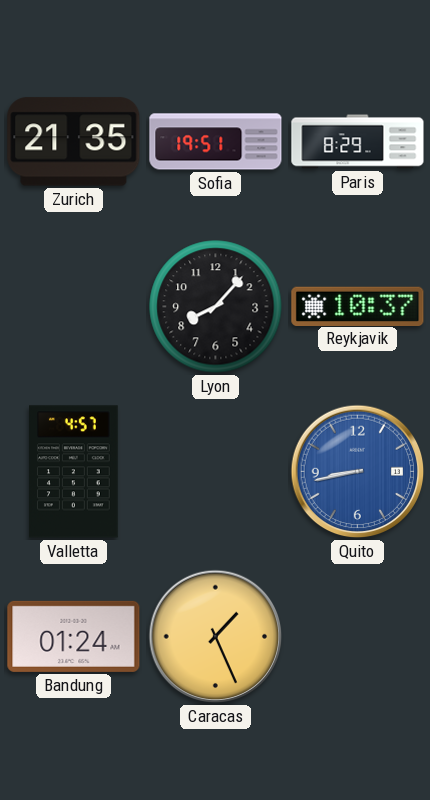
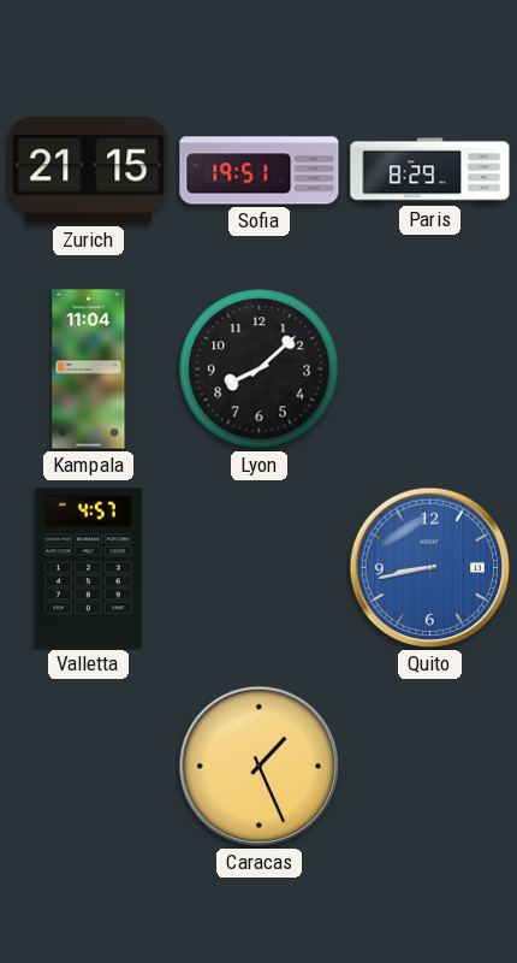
Zurich: 21:35 -> 21:15 (89, 171)
Kampala: none -> 11:04 (89, 370)
Lyon: 8:07 -> 8:08 (260, 370)
Reykjavik: 10:37 -> none (358, 306)
Bandung: 01:24 -> none (74, 636)
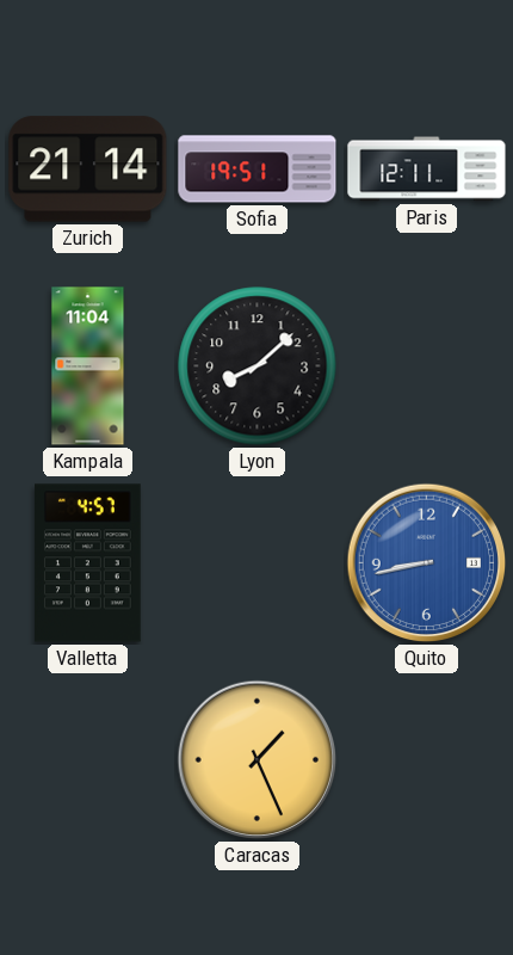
Zurich: 21:15 -> 21:14 (88, 170)
Paris: 8:29 -> 12:11 (427, 170)
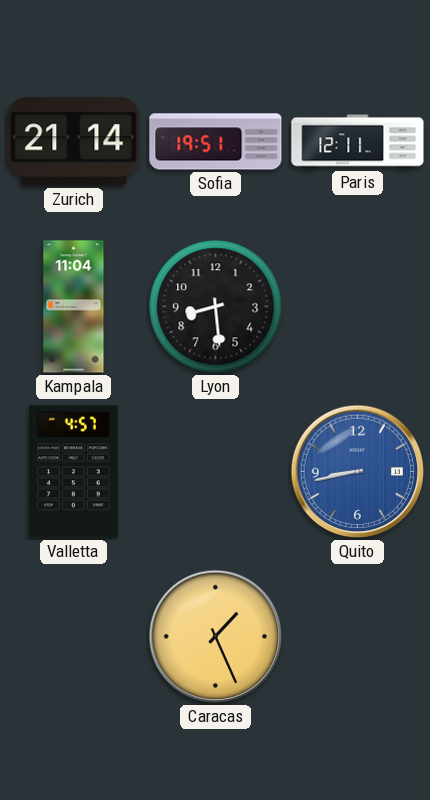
Lyon: 8:08 -> 8:29 (216, 307)
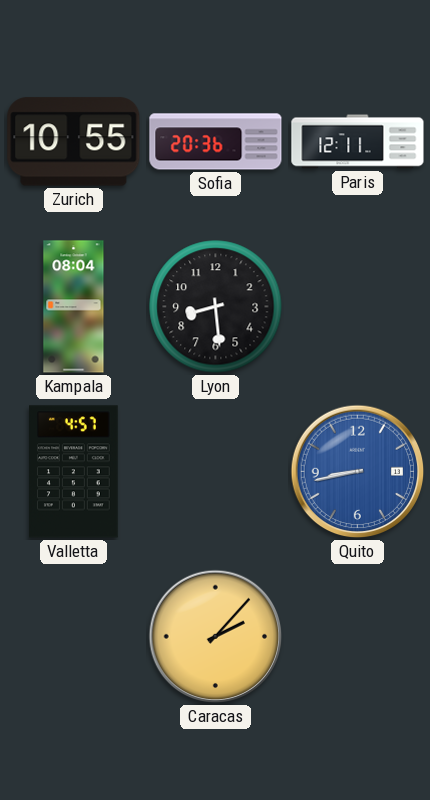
Zurich: 21:14 -> 10:55 (74, 142)
Sofia: 19:51 -> 20:36 (216, 142)
Kampala: 11:04 -> 08:04 (74, 307)
Caracas: 1:26 -> 2:07 (216, 637)
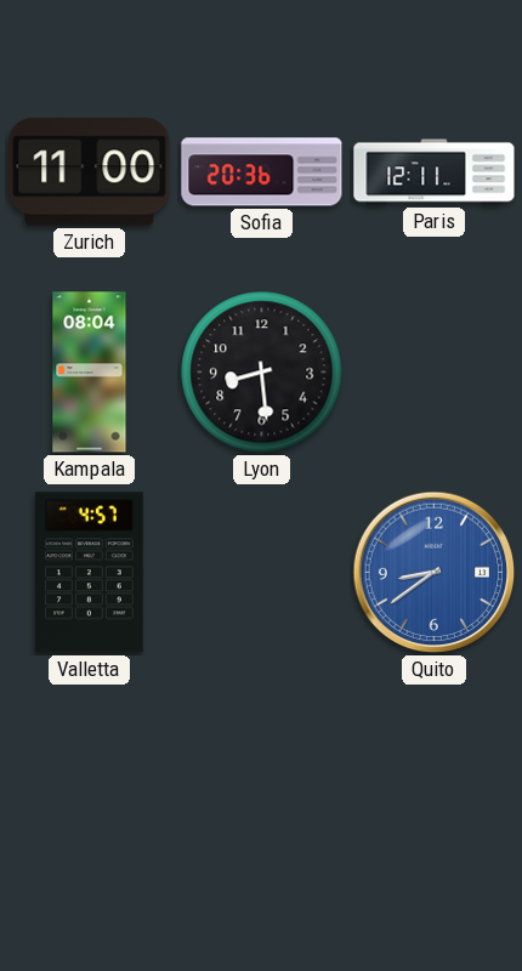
Zurich: 10:55 -> 11:00 (90, 172)
Quito: 8:43 -> 8:39 (435, 573)
Caracas: 2:07 -> none (216, 637)
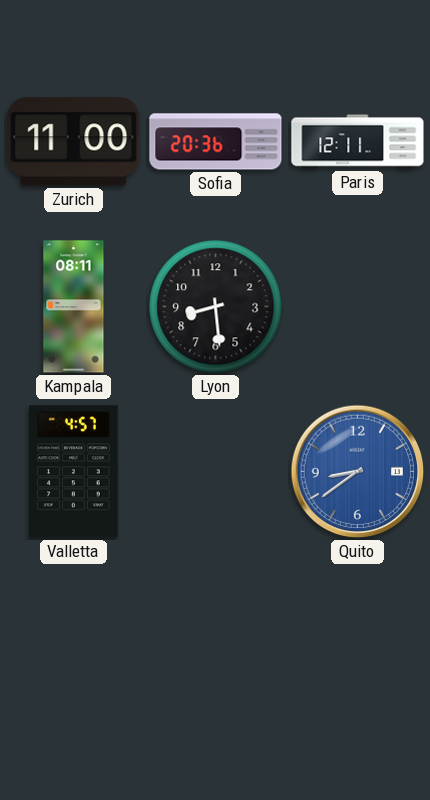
Kampala: 08:04 -> 08:11 (74, 307)
